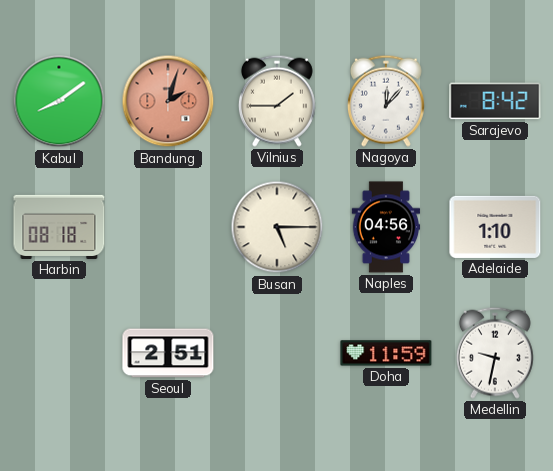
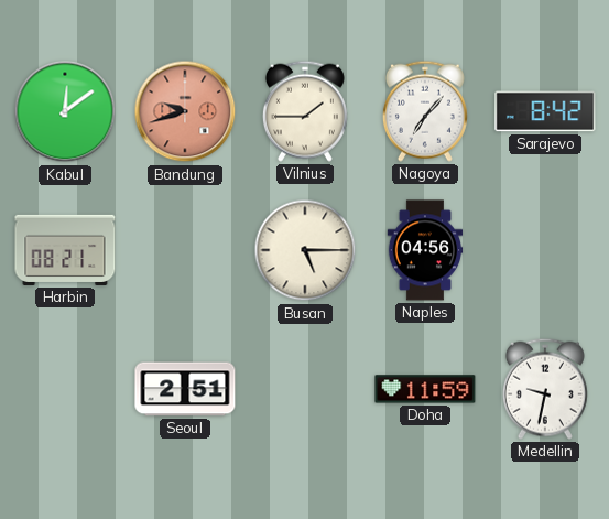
Kabul: 8:09 -> 12:09 (65, 111)
Bandung: 2:03 -> 9:42 (185, 111)
Nagoya: 12:07 -> 7:07 (425, 111)
Harbin: 08:18 -> 08:21 (65, 250)
Adelaide: 1:10 -> none (495, 227)
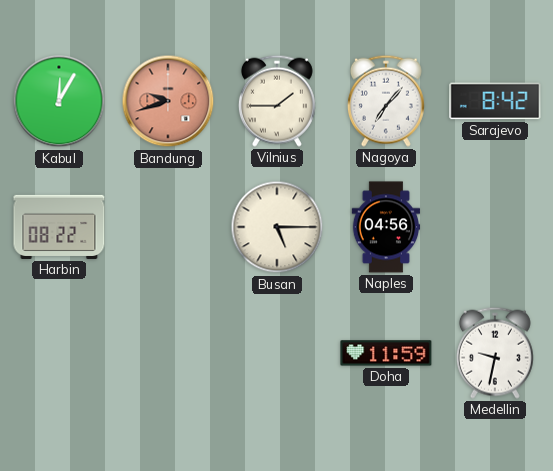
Kabul: 12:09 -> 12:05 (59, 101)
Harbin: 08:21 -> 08:22 (59, 227)
Seoul: 2:51 -> none (185, 389)
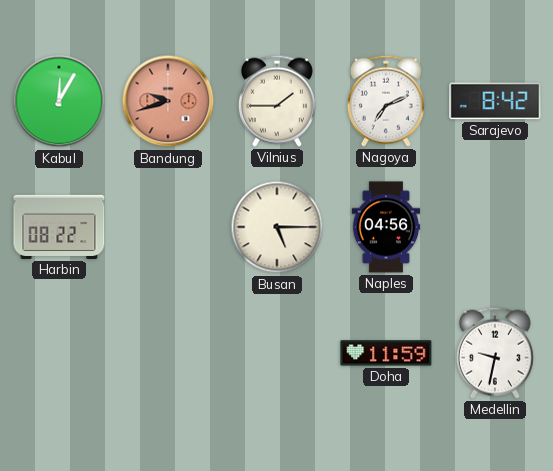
Nagoya: 7:07 -> 7:11 (386, 101)
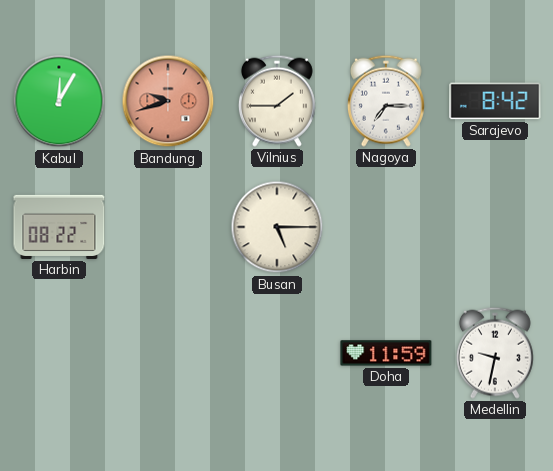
Nagoya: 7:11 -> 7:15 (386, 101)
Naples: 04:56 -> none (386, 227)
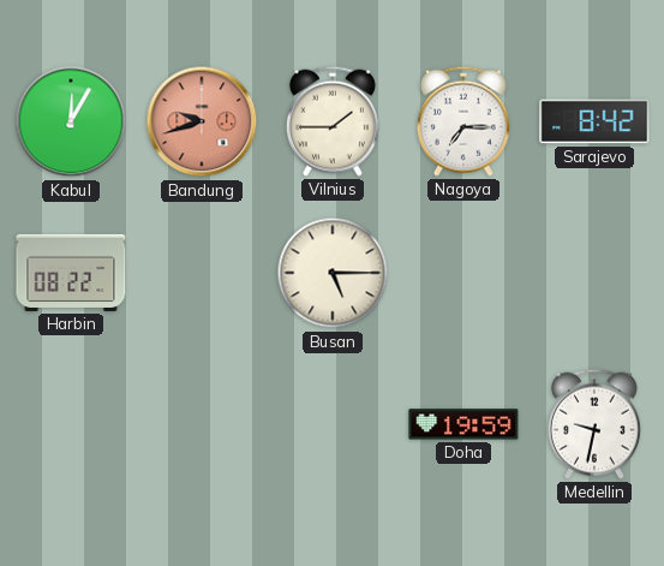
Doha: 11:59 -> 19:59 (463, 424)
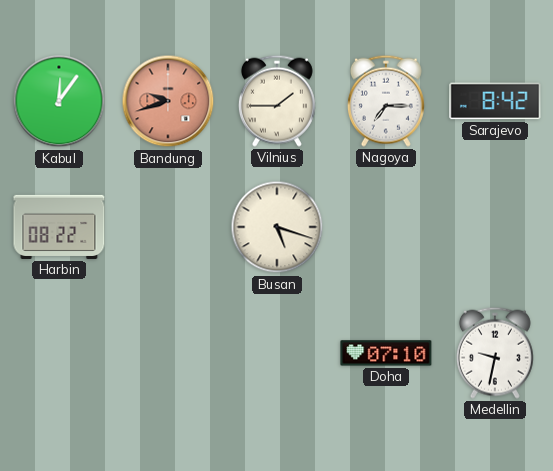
Kabul: 12:05 -> 12:06 (59, 101)
Busan: 5:15 -> 5:18 (277, 227)
Doha: 19:59 -> 07:10 (386, 353)
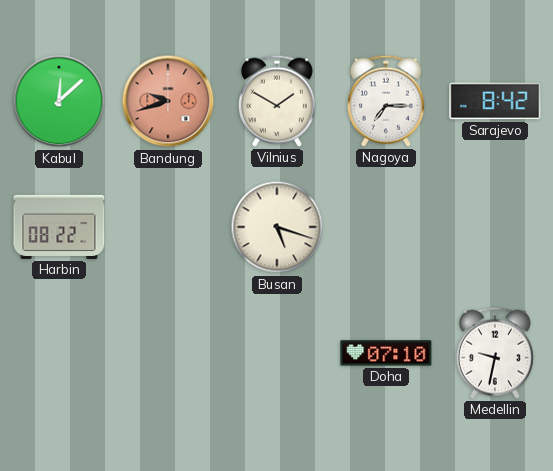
Kabul: 12:06 -> 12:08 (59, 101)
Vilnius: 1:45 -> 1:50 (277, 101)
